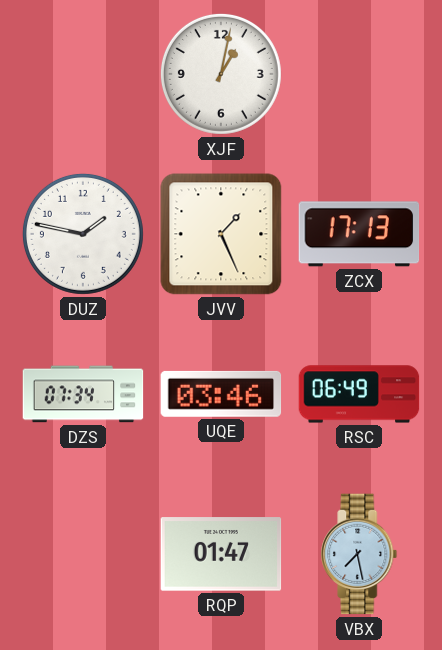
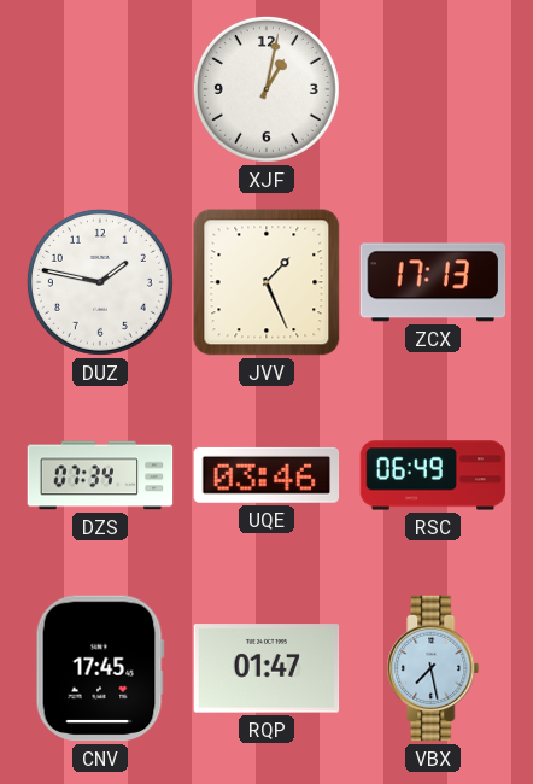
CNV: none -> 17:45 (100, 668)
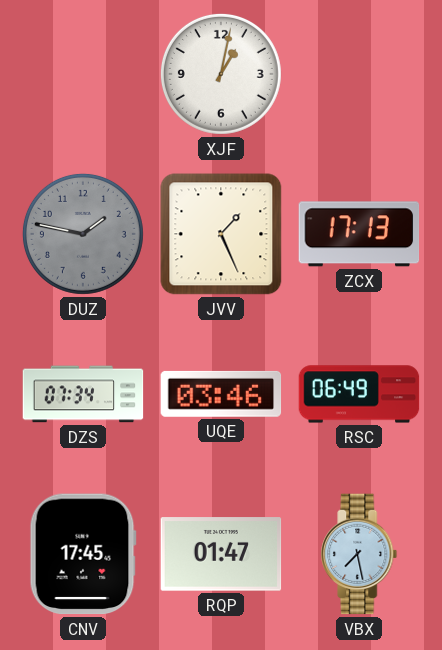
DUZ dial: white -> grey (83, 234)
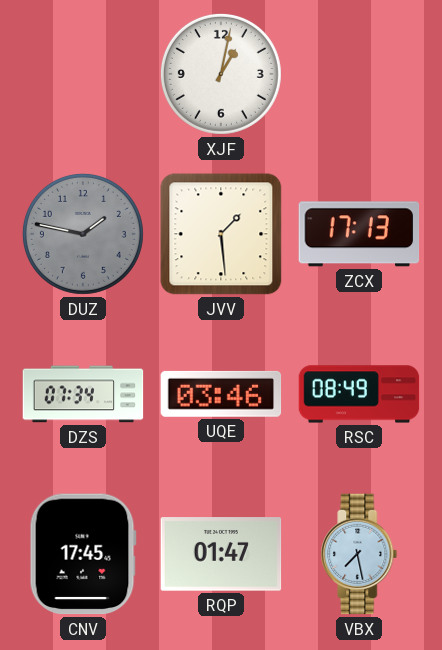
JVV: 1:26 -> 1:29 (221, 234)
RSC: 06:49 -> 08:49 (359, 394)
